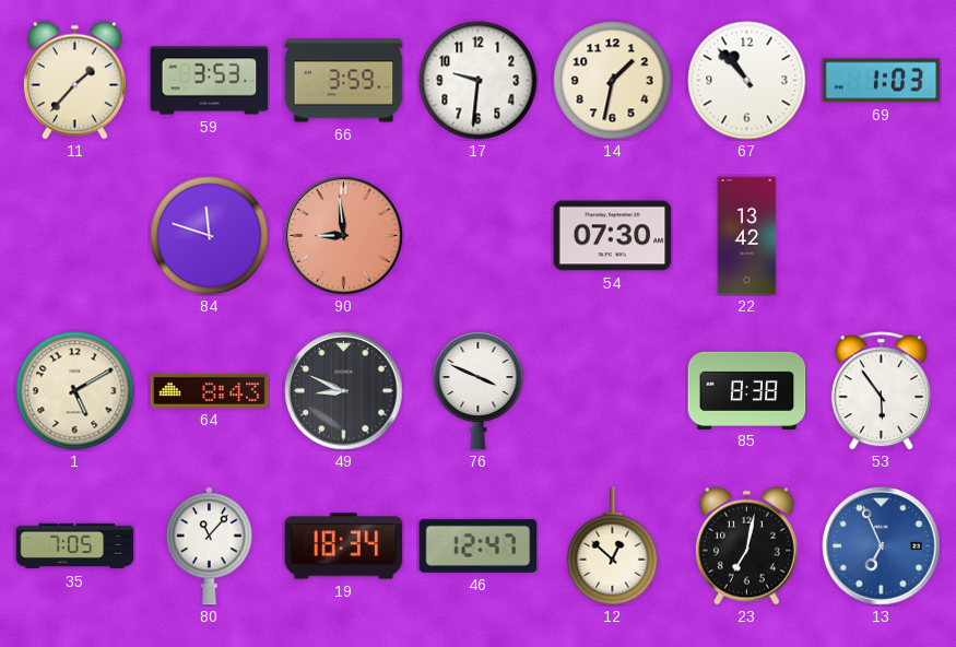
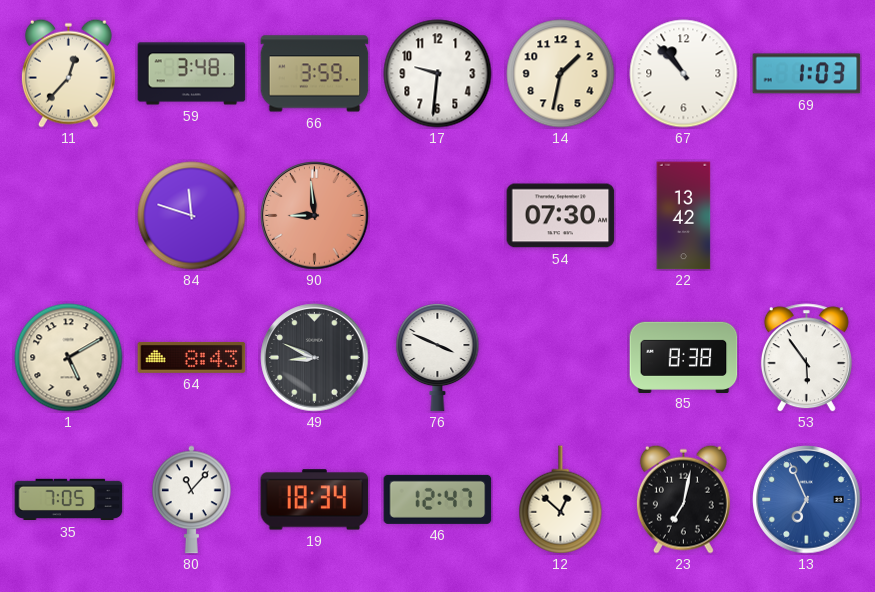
11: 1:37 -> 12:37 (68, 73)
59: 3:53 -> 3:48 (192, 74)
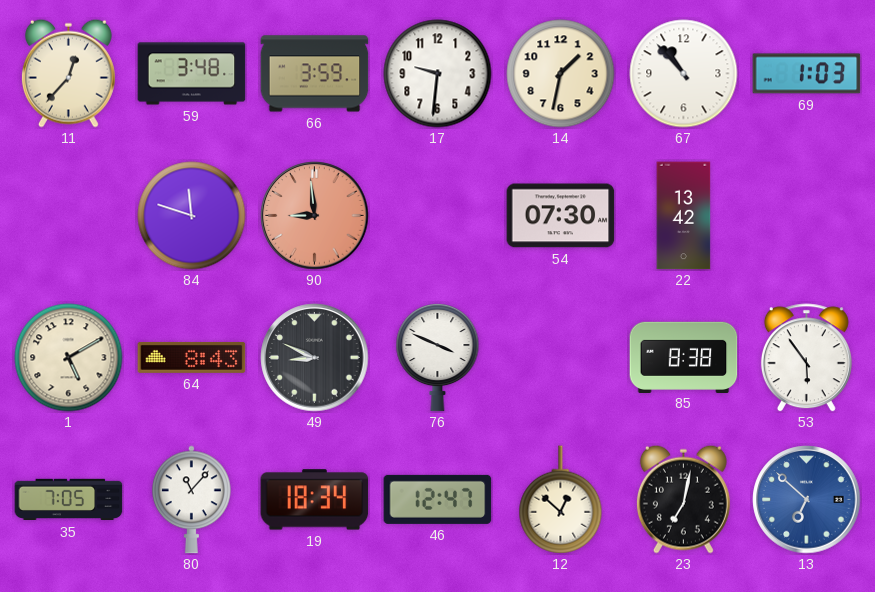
13: 6:56 -> 6:52 (807, 500)
